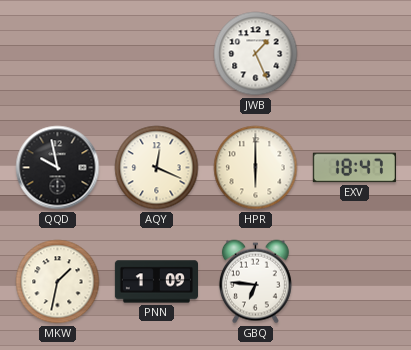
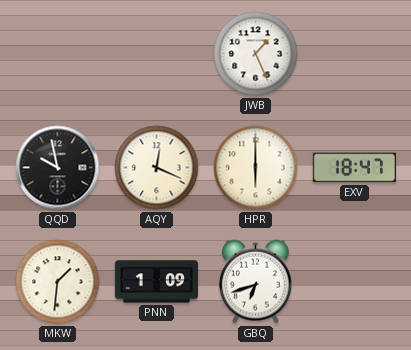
MKW: 1:32 -> 1:31 (58, 282)
GBQ: 6:46 -> 6:42 (255, 282)
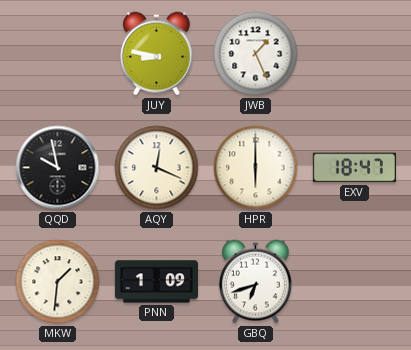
JUY: none -> 8:47 (156, 54)
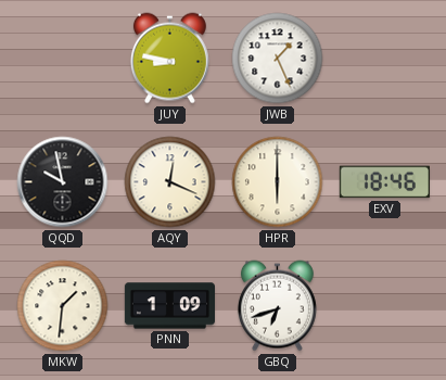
EXV: 18:47 -> 18:46 (384, 182)
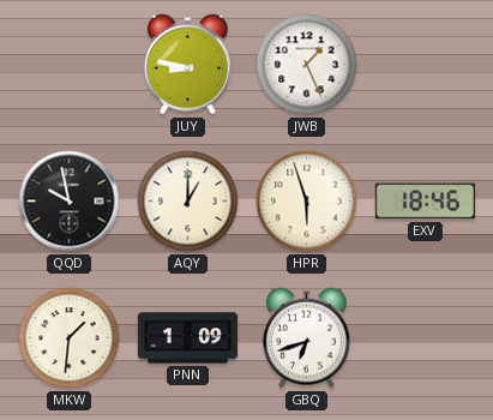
AQY: 12:19 -> 1:00 (188, 202)
HPR: 6:00 -> 5:57 (307, 202)
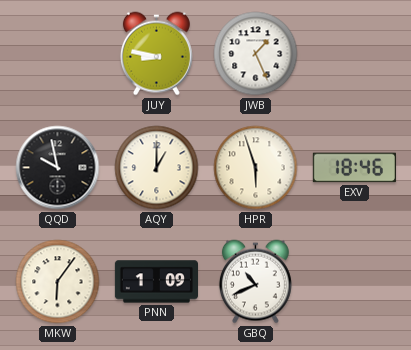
MKW: 1:31 -> 6:06 (58, 282)
GBQ: 6:42 -> 10:41 (255, 282)
